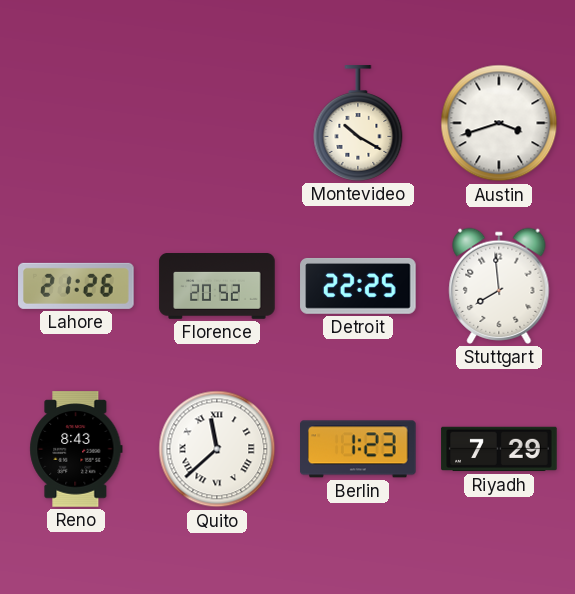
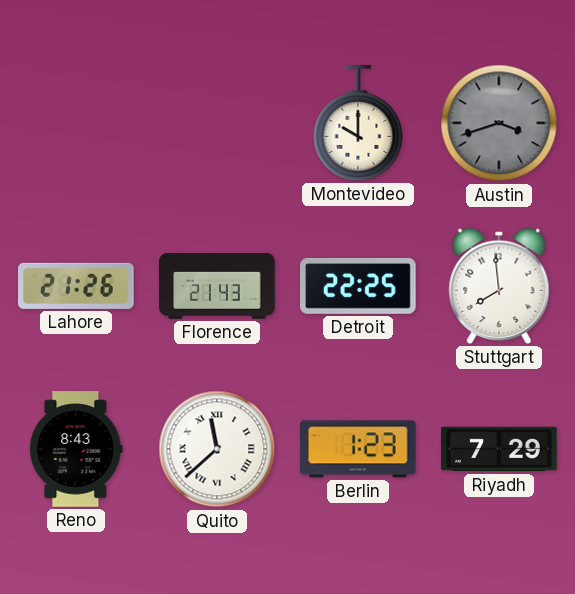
Montevideo: 10:20 -> 10:00 (358, 123)
Austin dial: white -> grey (499, 123)
Florence: 20:52 -> 21:43 (217, 287)
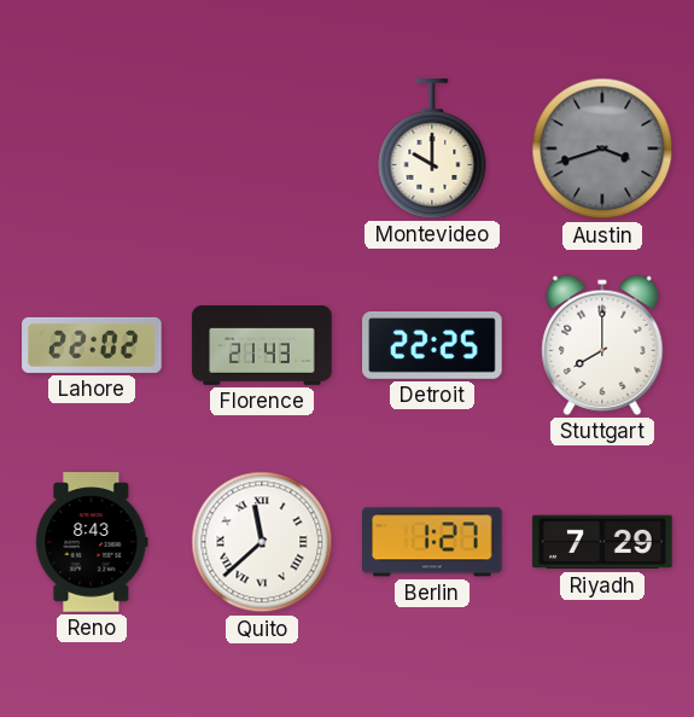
Lahore: 21:26 -> 22:02 (92, 345)
Stuttgart: 7:59 -> 8:00 (602, 345)
Berlin: 1:23 -> 1:27 (433, 542)
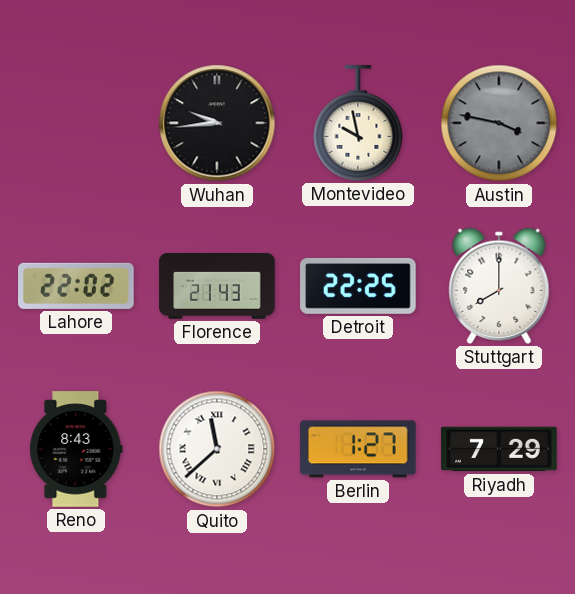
Wuhan: none -> 9:44 (217, 123)
Montevideo: 10:00 -> 9:58 (358, 123)
Austin: 3:42 -> 3:47 (499, 123)
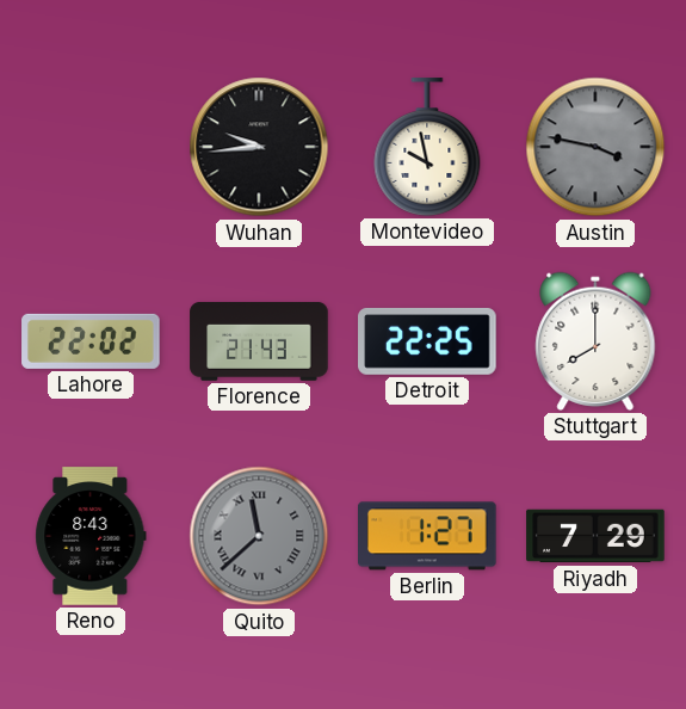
Quito dial: white -> grey (259, 536)
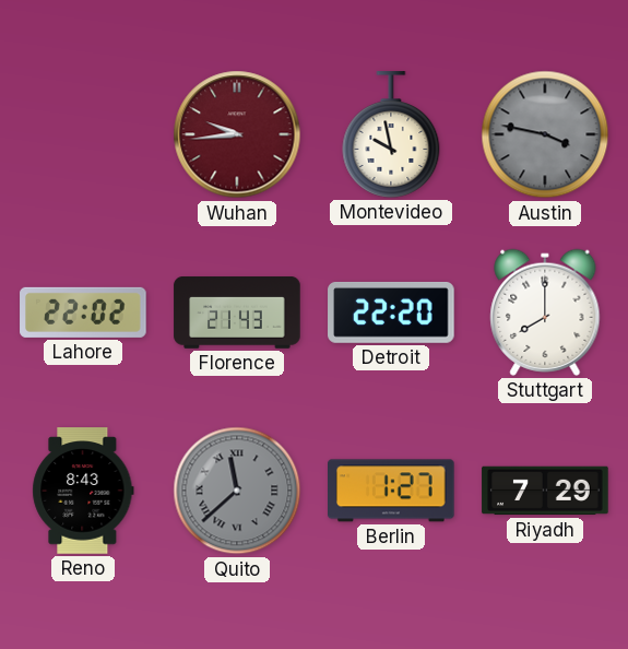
Wuhan dial: black -> burgundy (237, 134)
Detroit: 22:25 -> 22:20 (391, 312)
